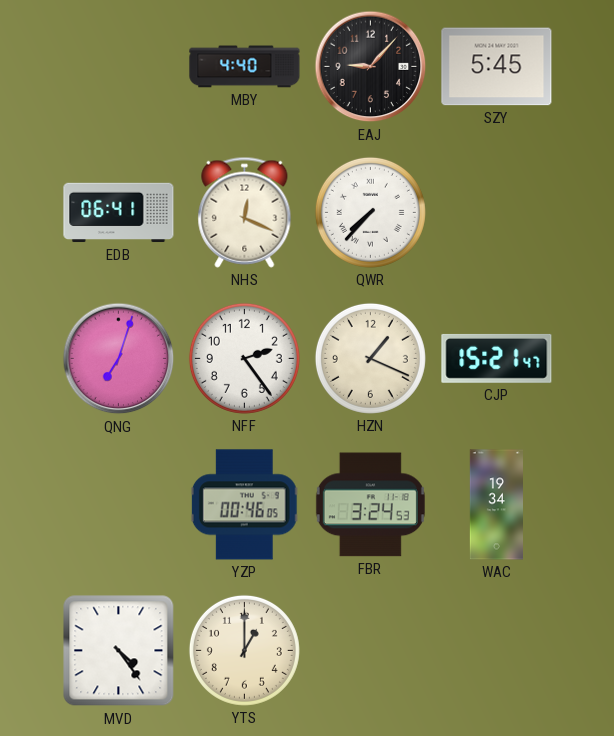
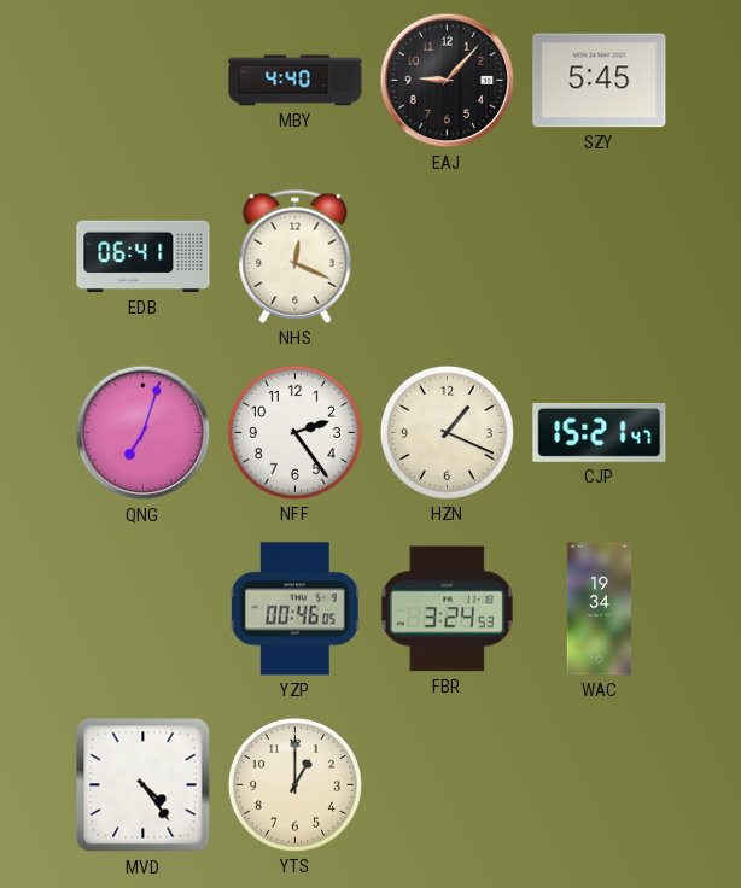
QWR: 7:37 -> none (370, 212)
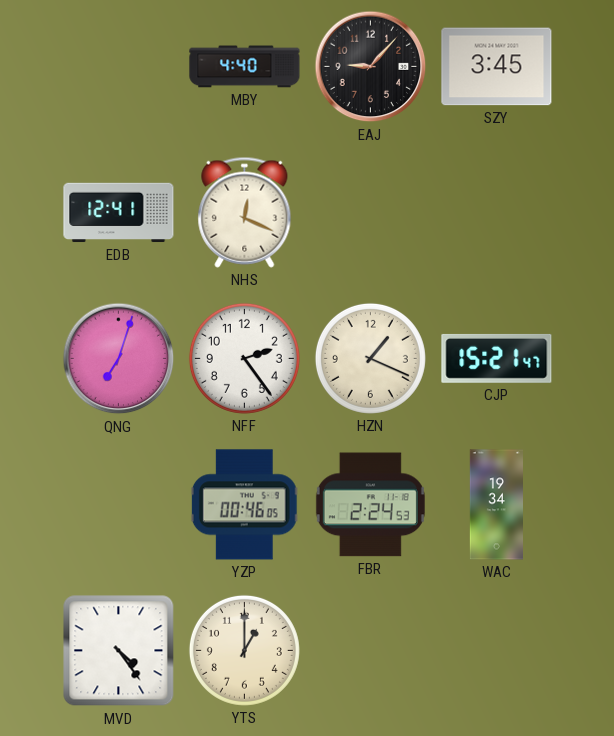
SZY: 5:45 -> 3:45 (497, 67)
EDB: 06:41 -> 12:41 (119, 213)
FBR: 3:24 -> 2:24 (370, 505)
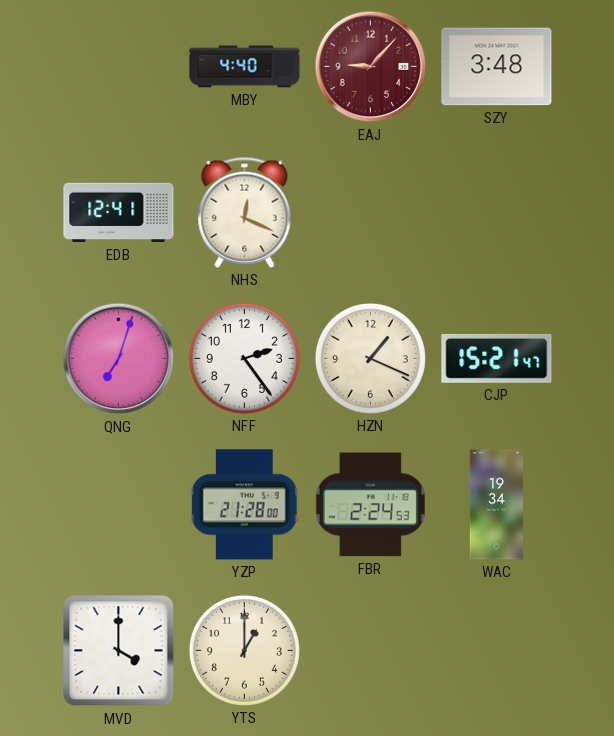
EAJ dial: black -> burgundy (371, 67)
SZY: 3:45 -> 3:48 (497, 67)
YZP: 00:46 -> 21:28 (244, 505)
MVD: 4:24 -> 4:00 (119, 651)
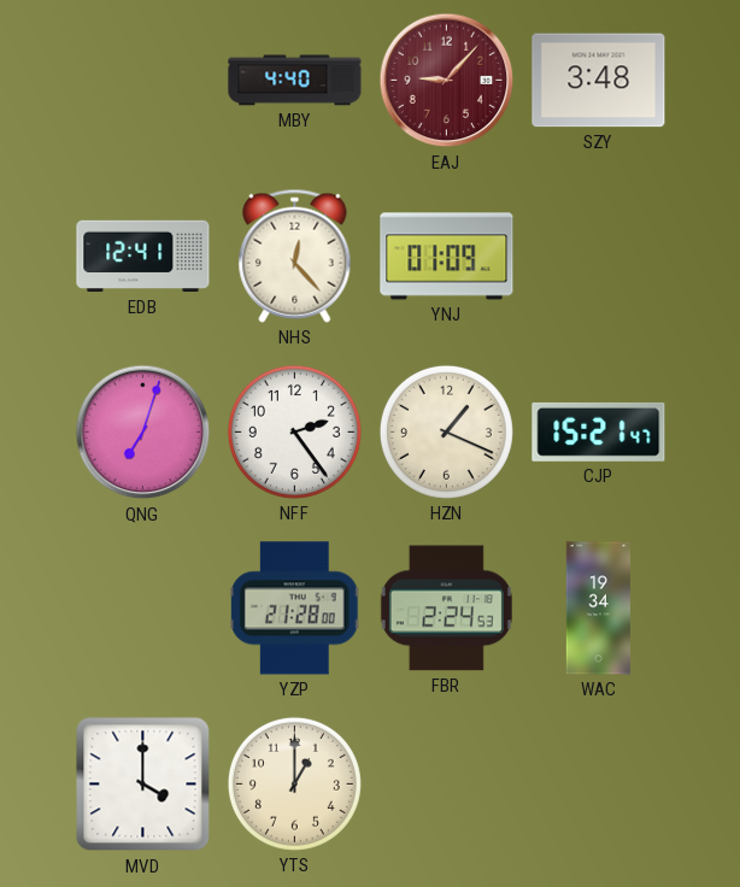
NHS: 12:19 -> 12:23 (295, 255)
YNJ: none -> 01:09 (447, 257)
